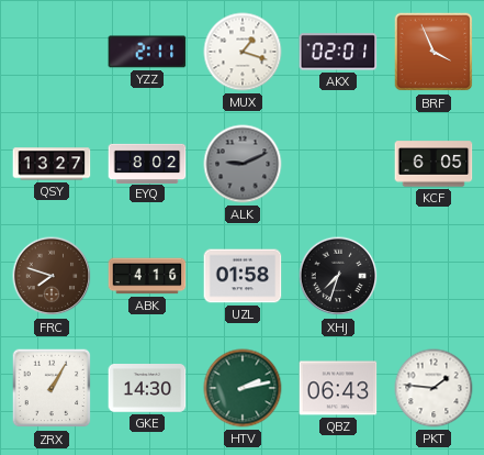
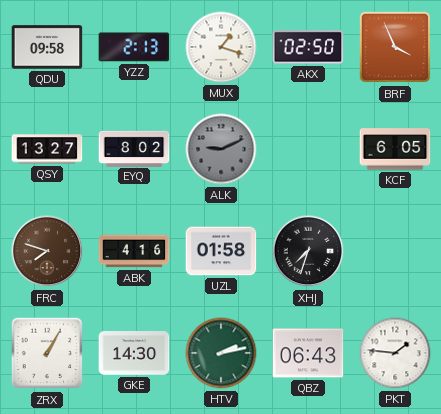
QDU: none -> 09:58 (47, 47)
YZZ: 2:11 -> 2:13 (134, 47)
AKX: 02:01 -> 02:50 (308, 47)
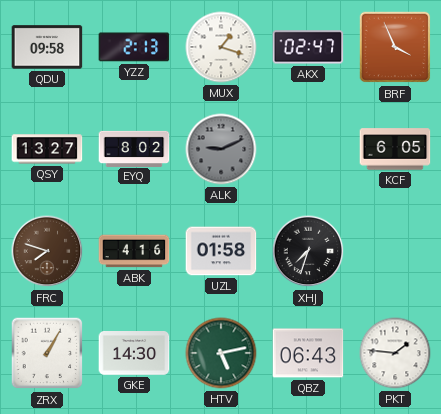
AKX: 02:50 -> 02:47 (308, 47)
HTV: 2:13 -> 5:13 (221, 353)
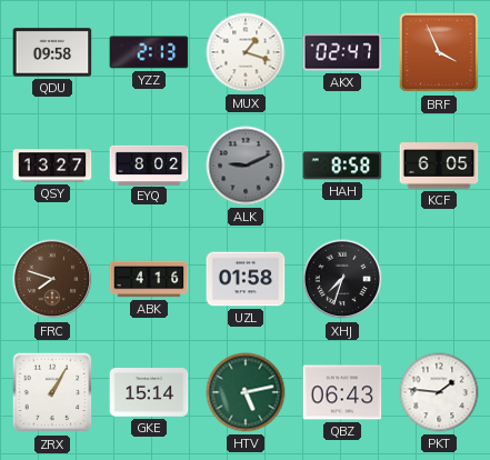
HAH: none -> 8:58 (342, 166)
GKE: 14:30 -> 15:14 (149, 392)
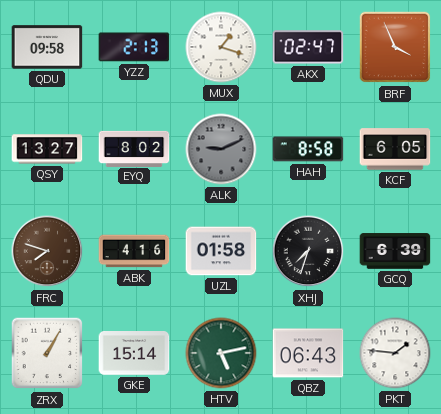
GCQ: none -> 6:39 (395, 251)
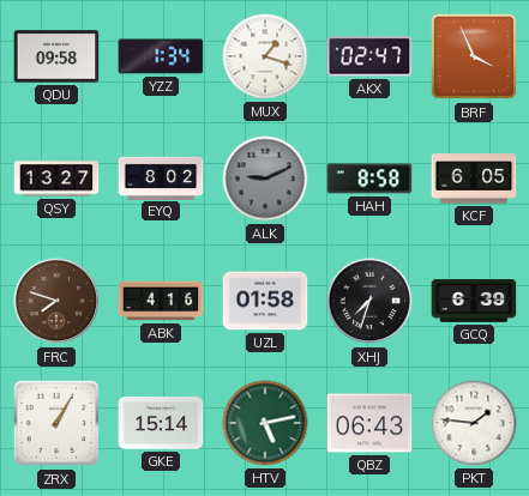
YZZ: 2:13 -> 1:34 (161, 56)
